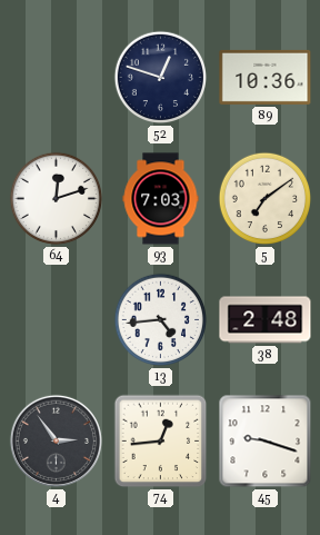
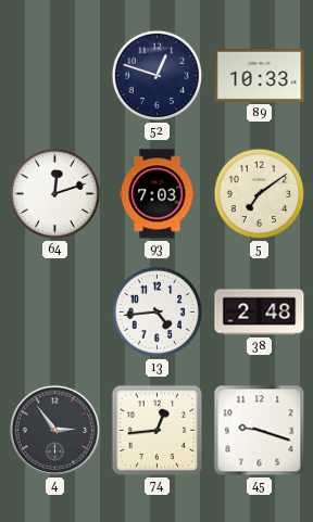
89: 10:36 -> 10:33 (260, 75)
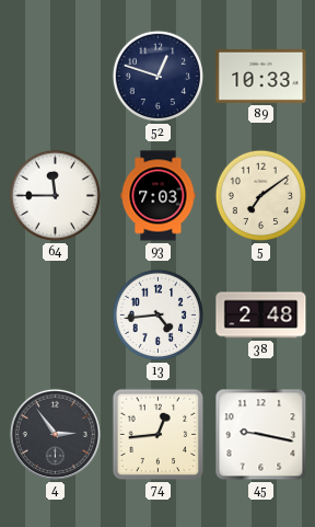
64: 12:12 -> 11:45 (56, 196)
45: 9:18 -> 9:17 (261, 435)
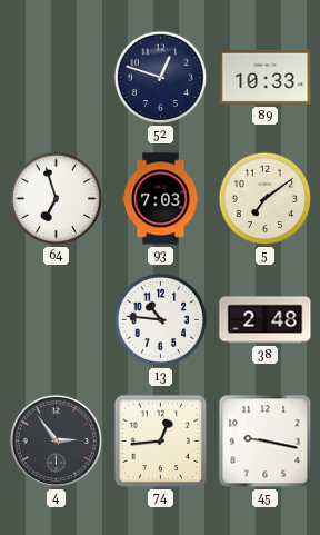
64: 11:45 -> 6:57 (57, 199)
13: 4:44 -> 10:46 (161, 320)
